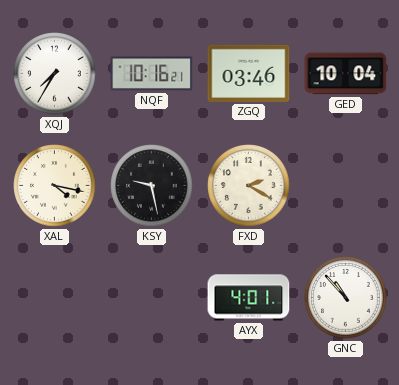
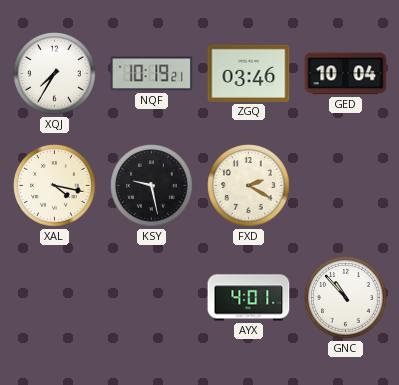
NQF: 10:16 -> 10:19 (152, 74)
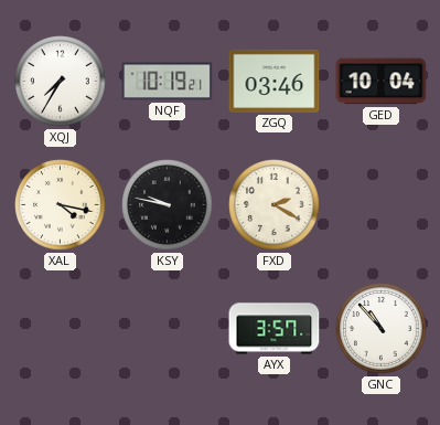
KSY: 9:28 -> 9:47 (168, 205)
AYX: 4:01 -> 3:57 (275, 329)
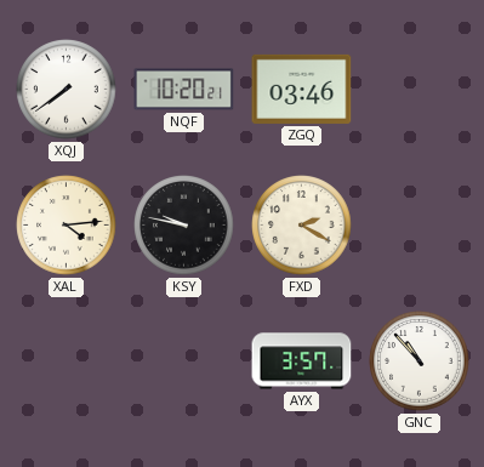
XQJ: 7:35 -> 7:39 (67, 90)
NQF: 10:19 -> 10:20 (184, 90)
GED: 10:04 -> none (382, 82)
XAL: 4:17 -> 4:14 (67, 226)
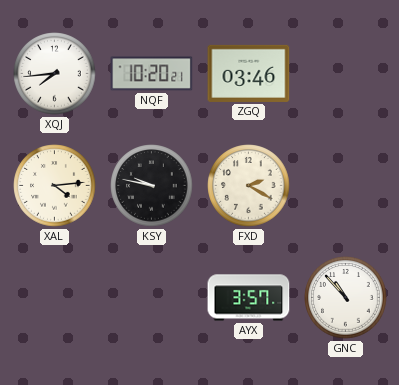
XQJ: 7:39 -> 7:44 (55, 74)
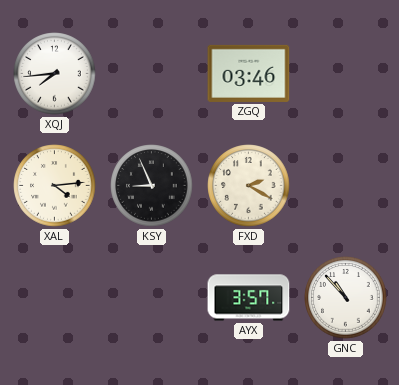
NQF: 10:20 -> none (152, 74)
KSY: 9:47 -> 8:56 (152, 186)
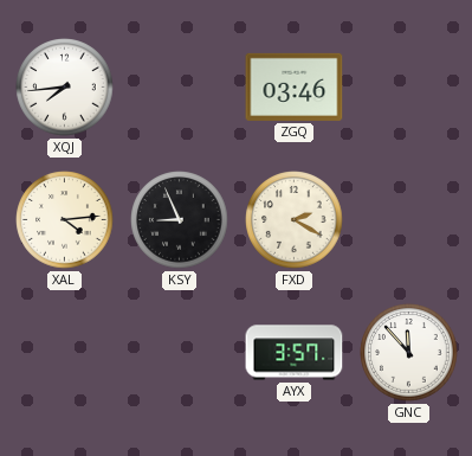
GNC: 10:53 -> 11:53 (409, 353)
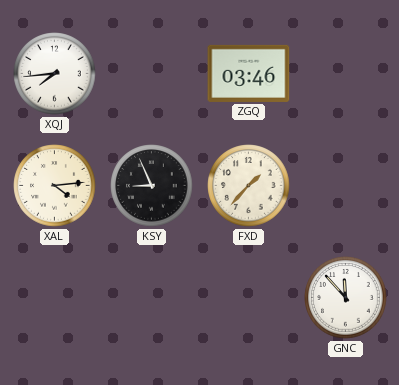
FXD: 2:20 -> 1:37 (249, 186)
AYX: 3:57 -> none (295, 353)
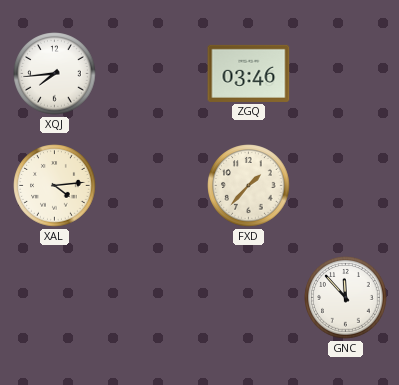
KSY: 8:56 -> none (152, 186)
